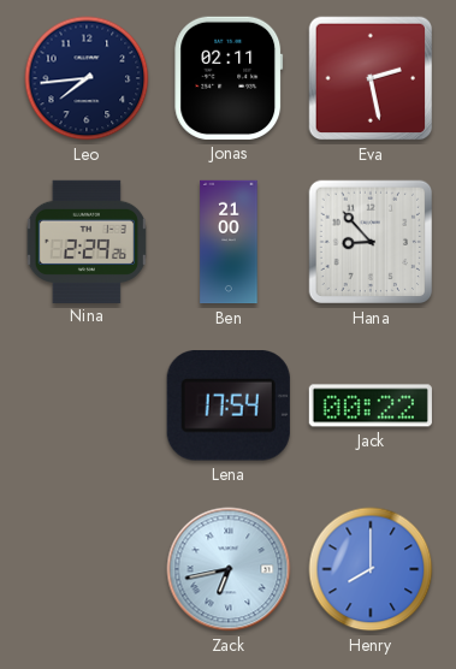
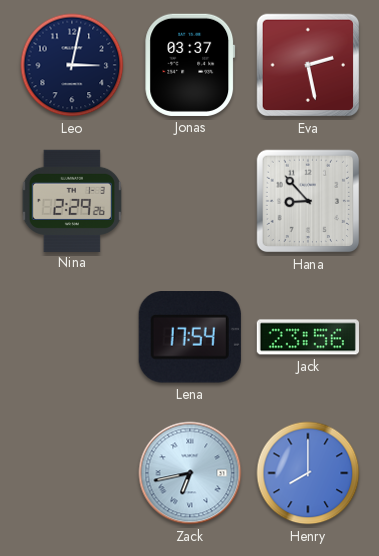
Leo: 7:44 -> 3:02 (72, 65)
Jonas: 02:11 -> 03:37 (190, 65)
Ben: 21:00 -> none (229, 242)
Jack: 00:22 -> 23:56 (308, 337)
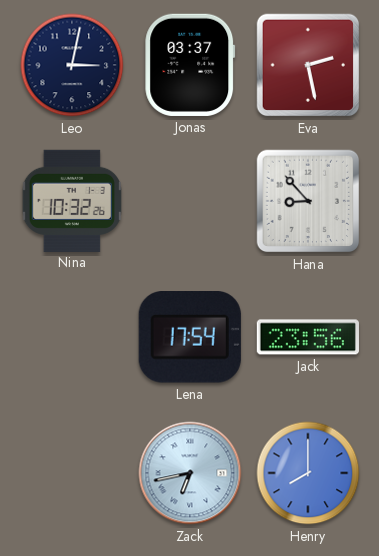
Nina: 2:29 -> 10:32 (72, 200)
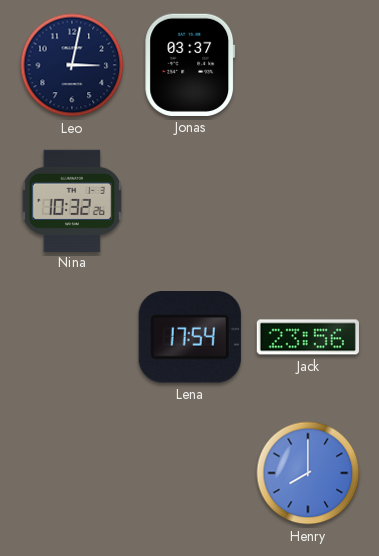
Eva: 2:28 -> none (308, 65)
Hana: 8:53 -> none (308, 201)
Zack: 6:43 -> none (190, 473)
